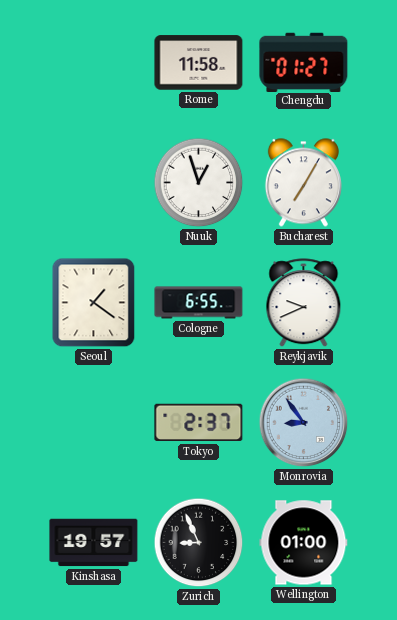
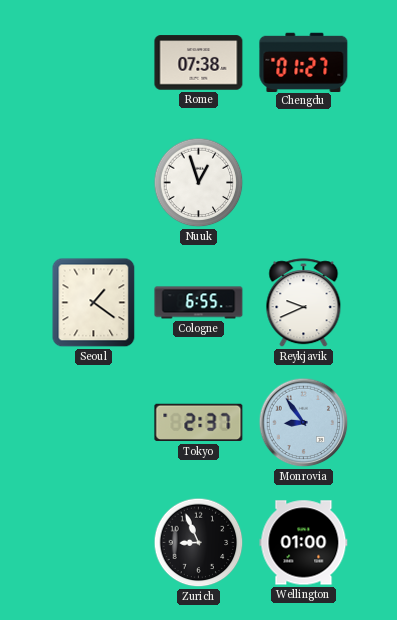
Rome: 11:58 -> 07:38 (199, 63)
Bucharest: 7:05 -> none (303, 183)
Kinshasa: 19:57 -> none (94, 543)
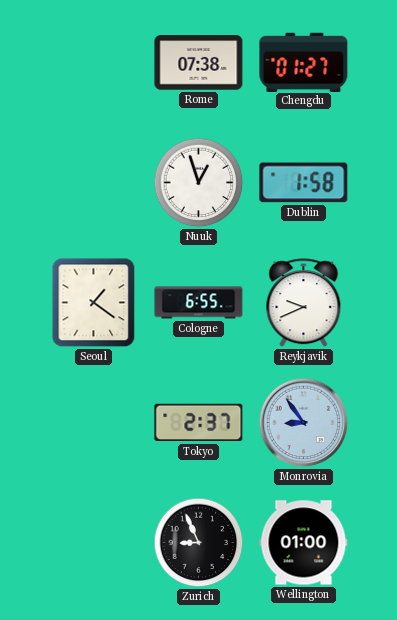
Dublin: none -> 1:58 (304, 183)
